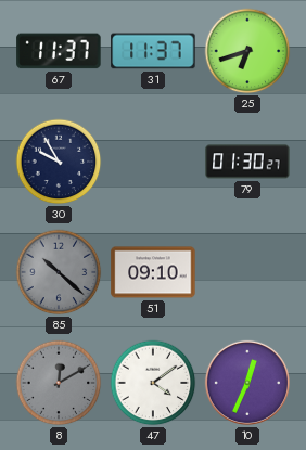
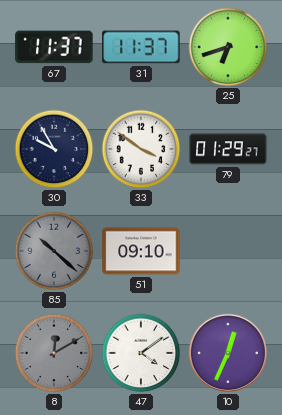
33: none -> 3:51 (141, 149)
79: 01:30 -> 01:29 (228, 149)
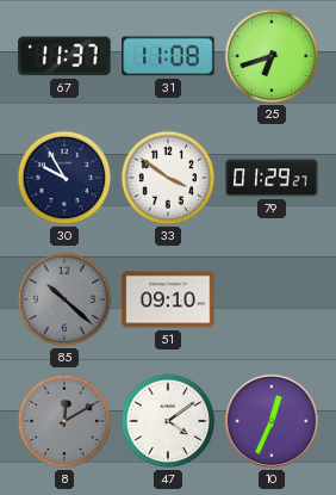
31: 11:37 -> 11:08 (168, 56)
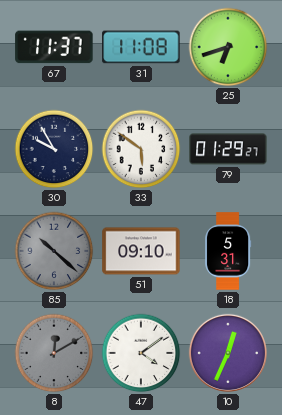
33: 3:51 -> 5:51 (141, 149)
18: none -> 5:31 (229, 251)
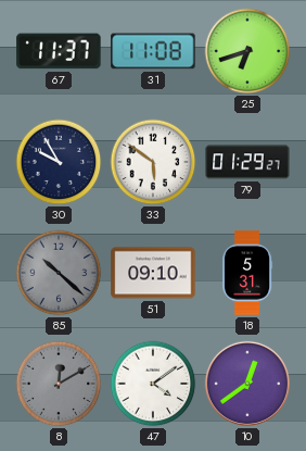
10: 12:34 -> 12:39 (247, 384)
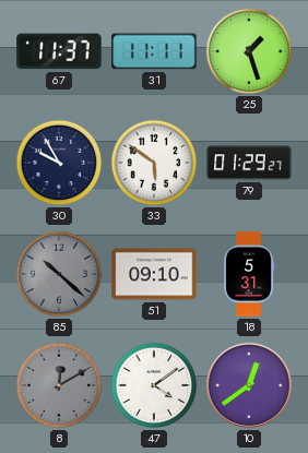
31: 11:08 -> 11:11 (154, 51)
25: 6:42 -> 1:27 (249, 51)
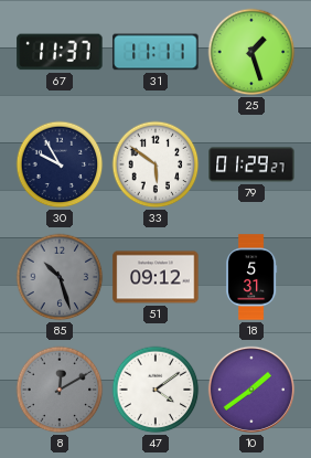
85: 10:22 -> 10:27 (60, 277)
51: 09:10 -> 09:12 (155, 277)
10: 12:39 -> 1:39 (251, 390)
